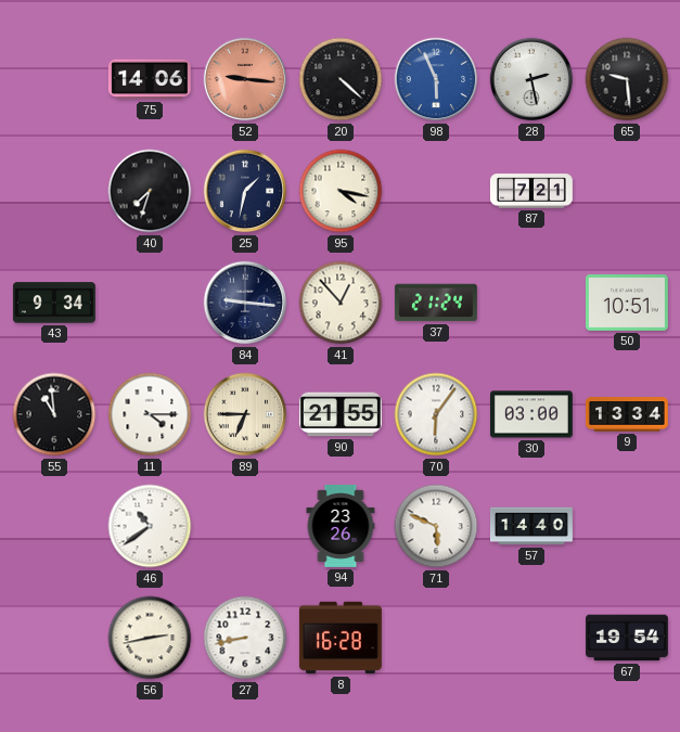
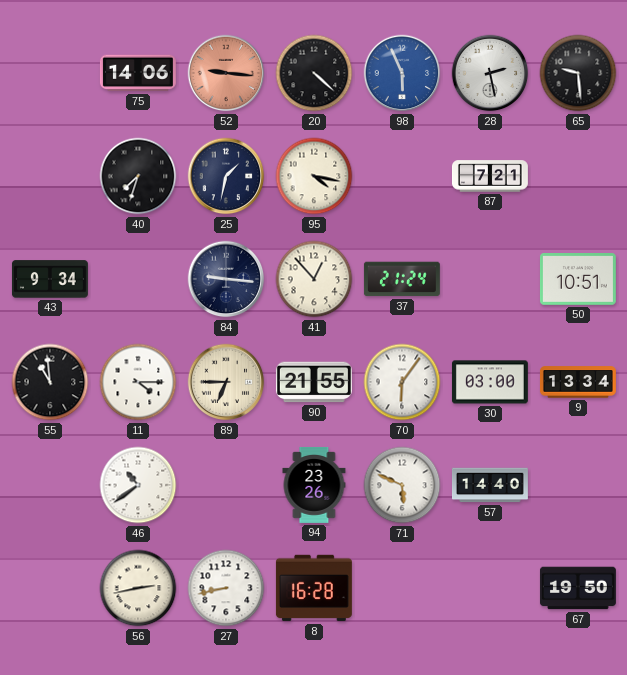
67: 19:54 -> 19:50 (578, 588)
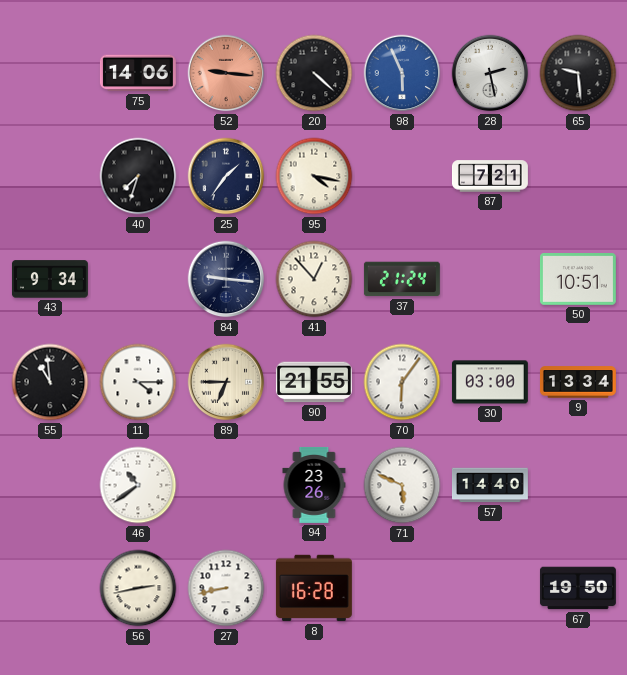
25: 1:32 -> 1:36 (226, 176)
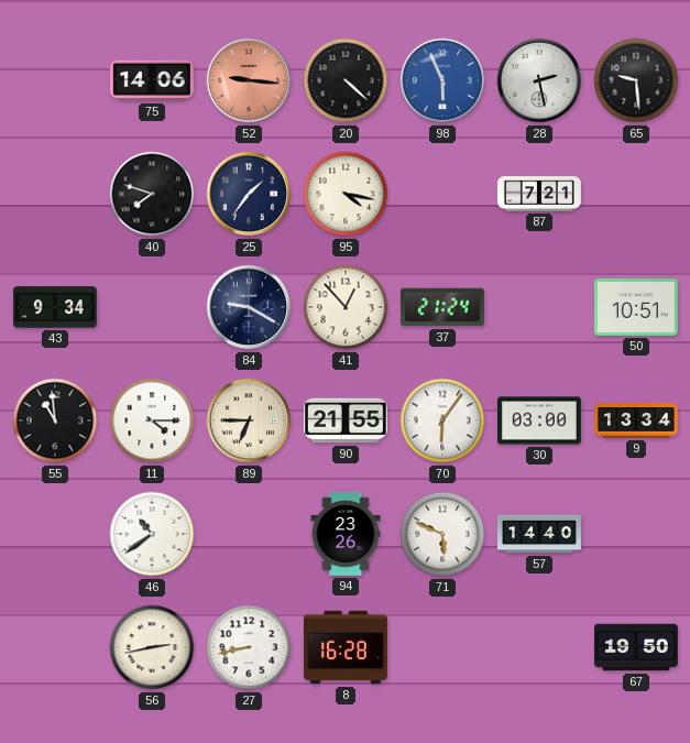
40: 7:33 -> 7:48 (152, 194)
84: 9:16 -> 9:20 (249, 307)
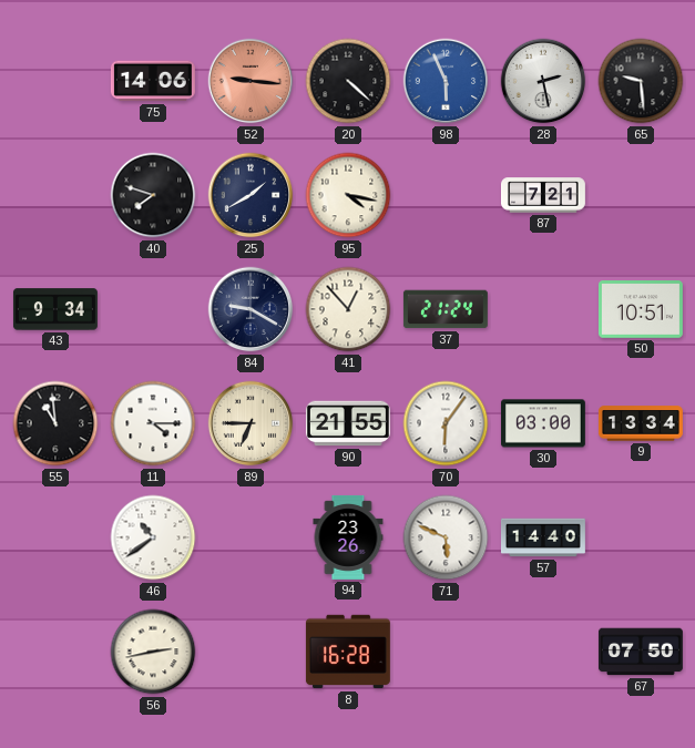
25: 1:36 -> 1:40 (251, 195)
27: 8:43 -> none (249, 647)
67: 19:50 -> 07:50 (641, 652)
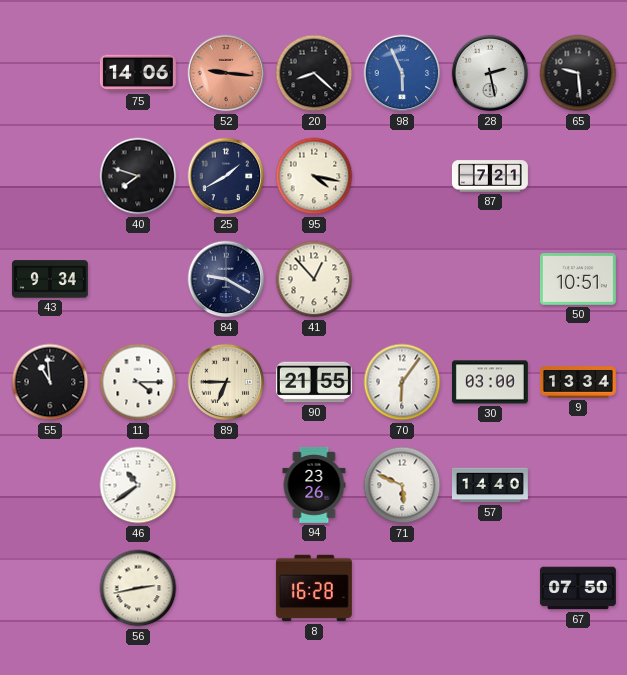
20: 4:22 -> 8:22 (314, 73)
37: 21:24 -> none (446, 309)
